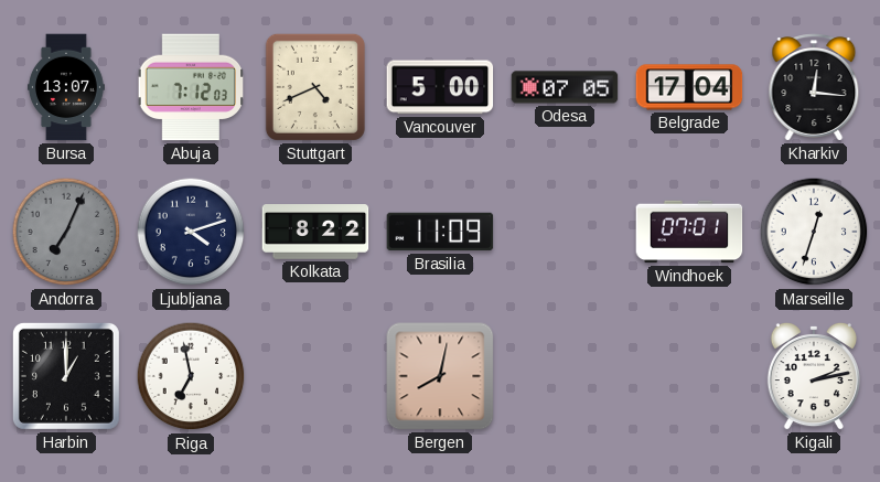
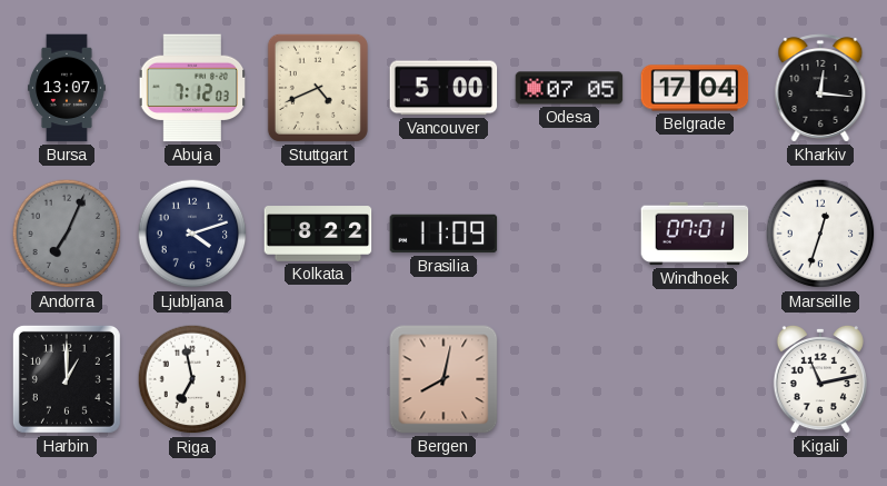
Kigali: 2:13 -> 11:13 (820, 379)
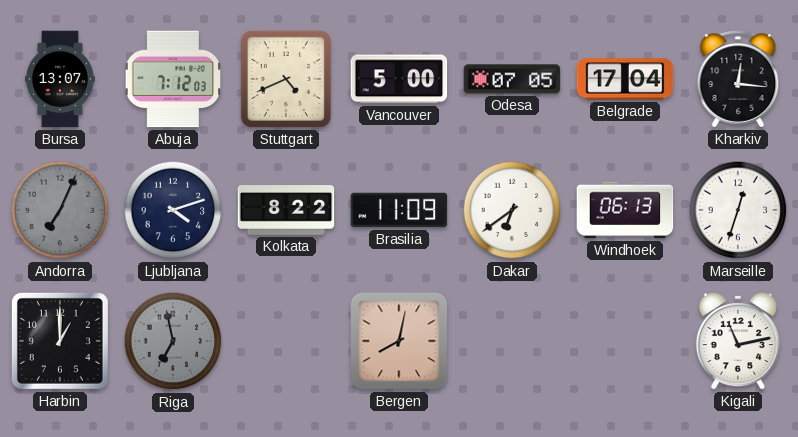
Dakar: none -> 6:39 (512, 210)
Windhoek: 07:01 -> 06:13 (625, 210)
Riga dial: white -> grey (173, 341)
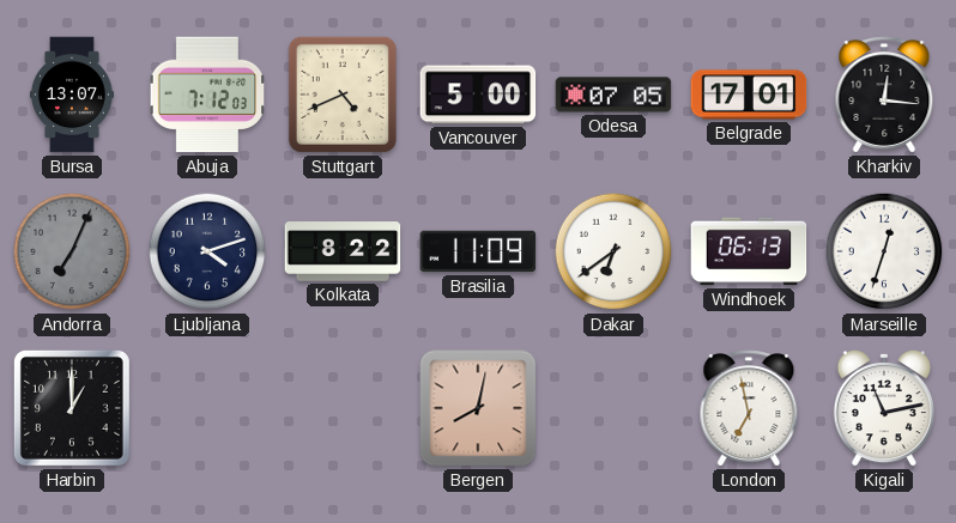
Belgrade: 17:04 -> 17:01 (749, 95)
Riga: 6:58 -> none (173, 341)
London: none -> 6:58 (749, 408)
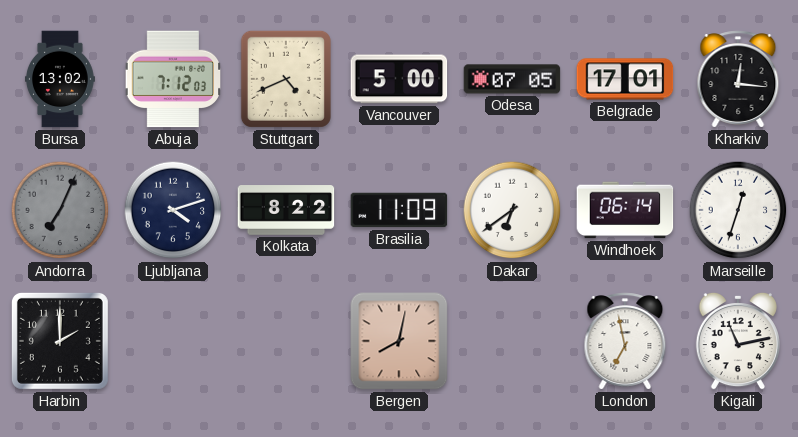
Bursa: 13:07 -> 13:02 (60, 79)
Windhoek: 06:13 -> 06:14 (625, 210)
Harbin: 1:00 -> 2:00 (60, 341)
